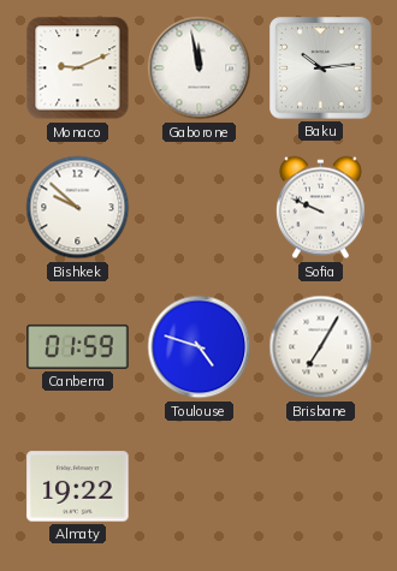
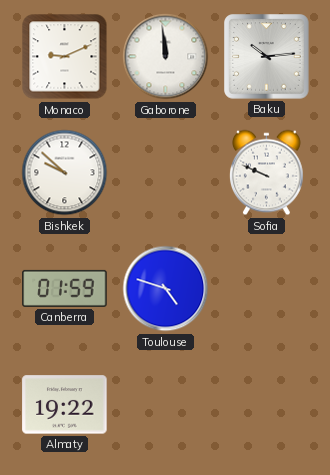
Gaborone: 11:58 -> 11:59 (166, 57)
Brisbane: 7:05 -> none (321, 347)
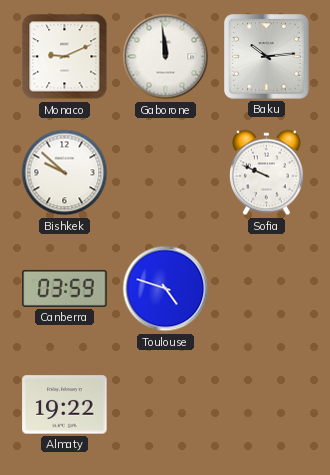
Canberra: 01:59 -> 03:59 (65, 288)
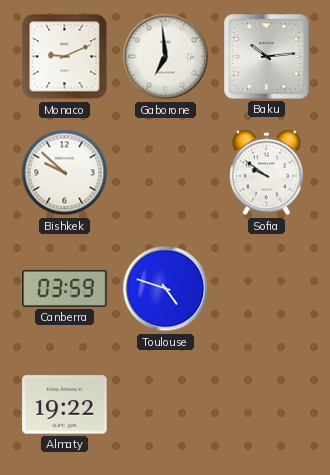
Gaborone: 11:59 -> 6:59 (166, 57)
Sofia: 9:49 -> 9:51 (266, 173)
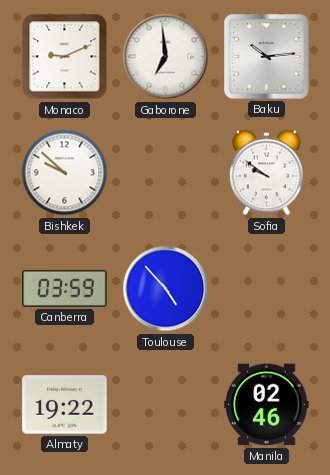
Toulouse: 4:48 -> 4:53 (166, 289)
Manila: none -> 02:46 (267, 405)
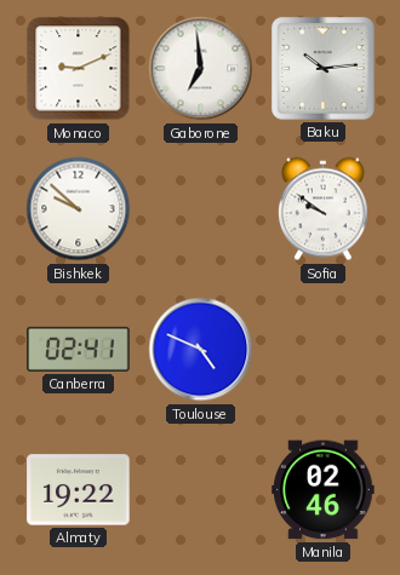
Canberra: 03:59 -> 02:41 (79, 349)
Toulouse: 4:53 -> 4:49 (201, 350)
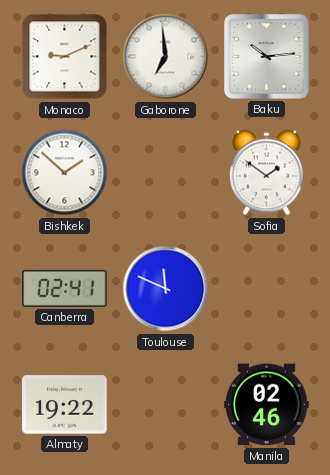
Bishkek: 9:52 -> 1:52 (65, 173)
Sofia: 9:51 -> 1:51 (266, 173)
Toulouse: 4:49 -> 11:49 (166, 289)
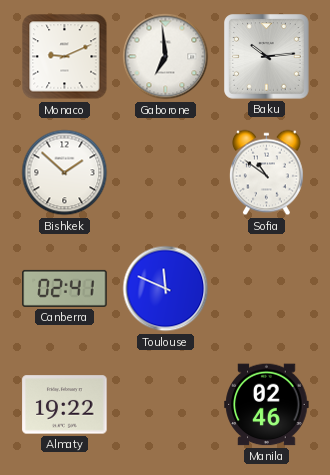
Sofia: 1:51 -> 10:51 (266, 173)
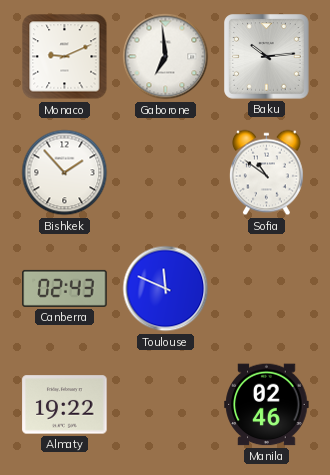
Bishkek: 1:52 -> 1:53 (65, 173)
Canberra: 02:41 -> 02:43 (65, 288)
